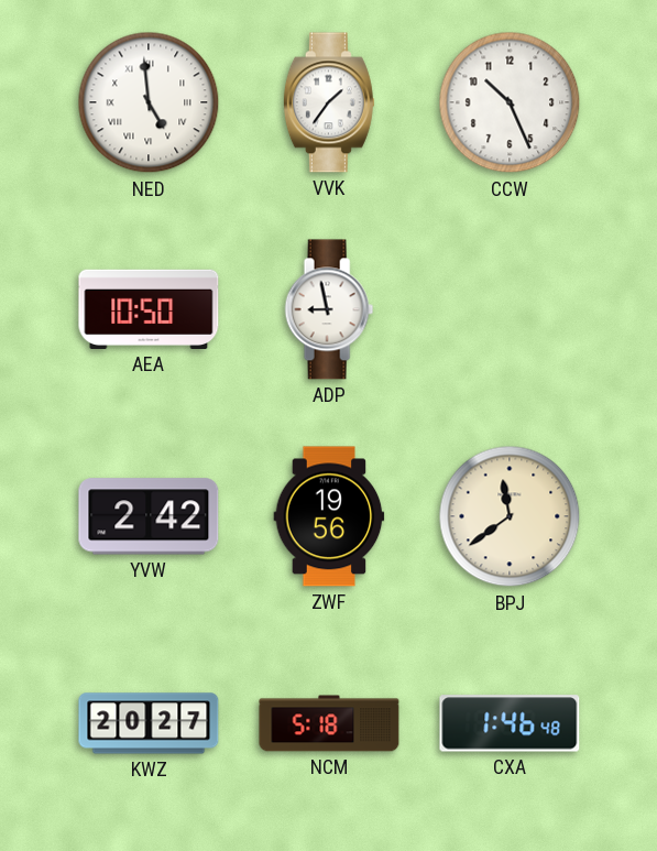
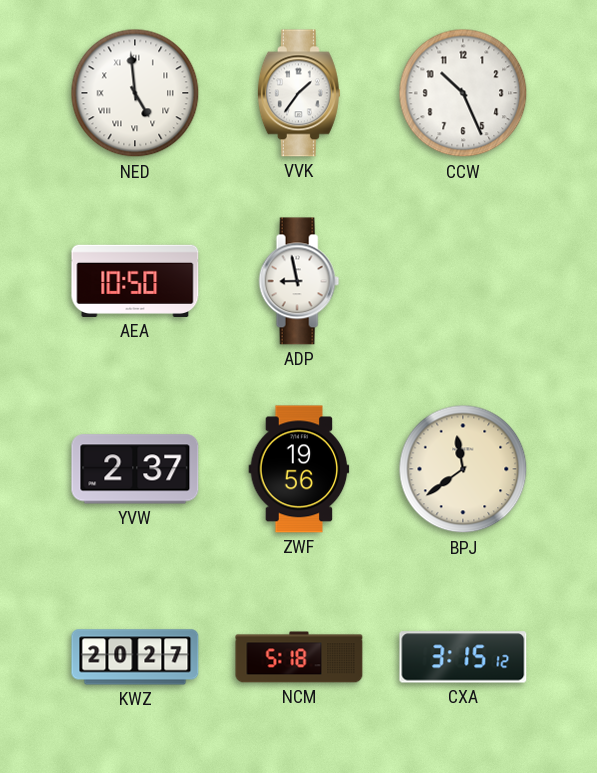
YVW: 2:42 -> 2:37 (135, 469)
CXA: 1:46 -> 3:15 (463, 657)
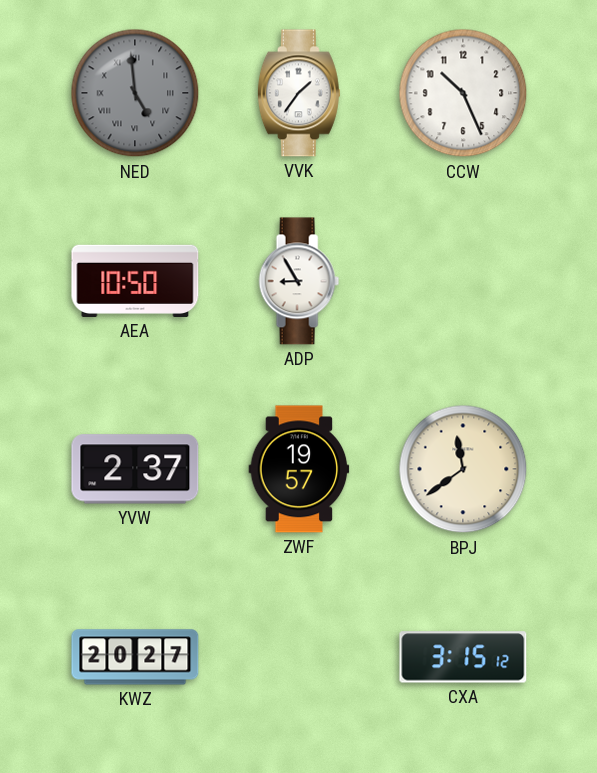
NED dial: white -> grey (135, 93)
ADP: 8:58 -> 8:55 (299, 281)
ZWF: 19:56 -> 19:57 (299, 469)
NCM: 5:18 -> none (299, 657)
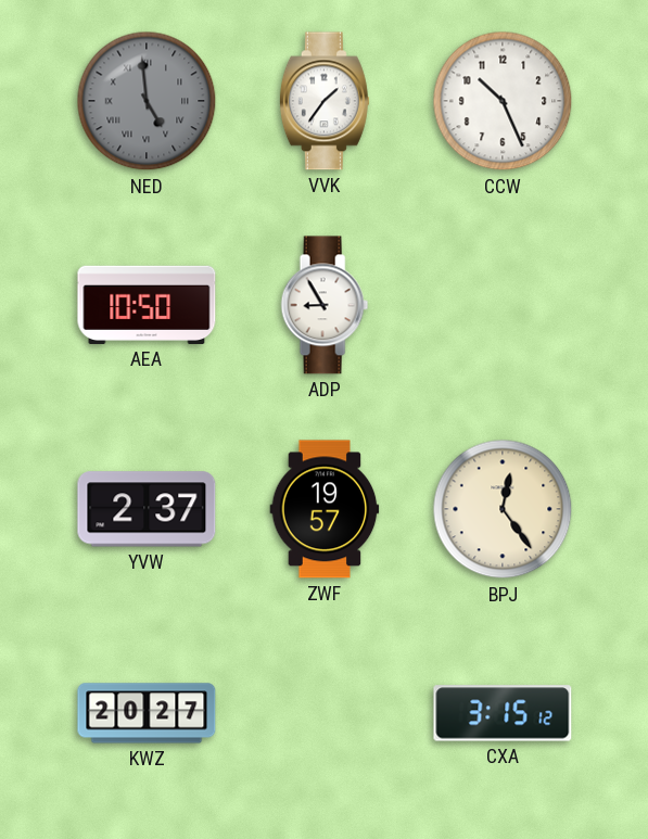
BPJ: 11:39 -> 12:24 (503, 509)
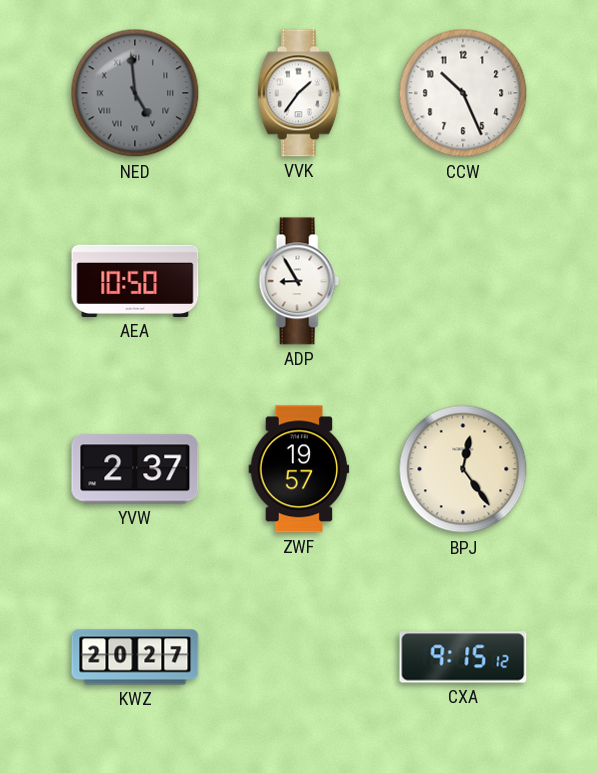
CXA: 3:15 -> 9:15 (463, 657)
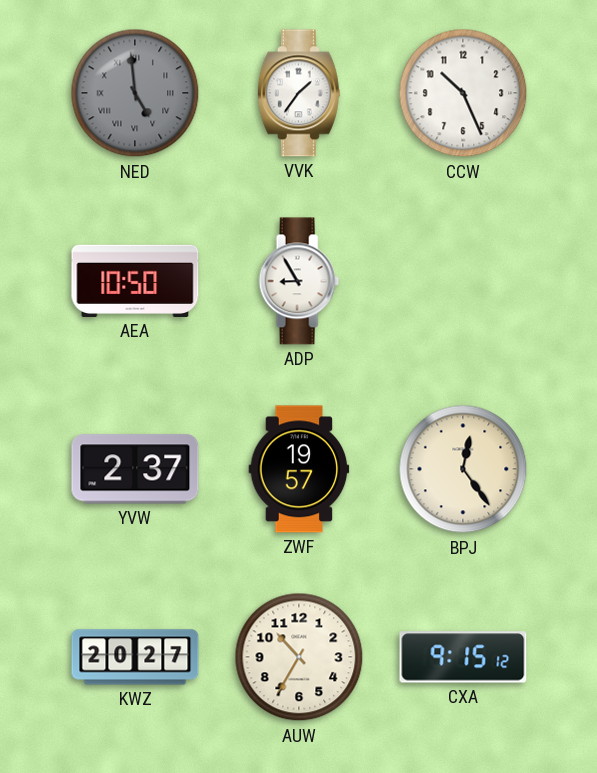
AUW: none -> 10:35 (299, 657)
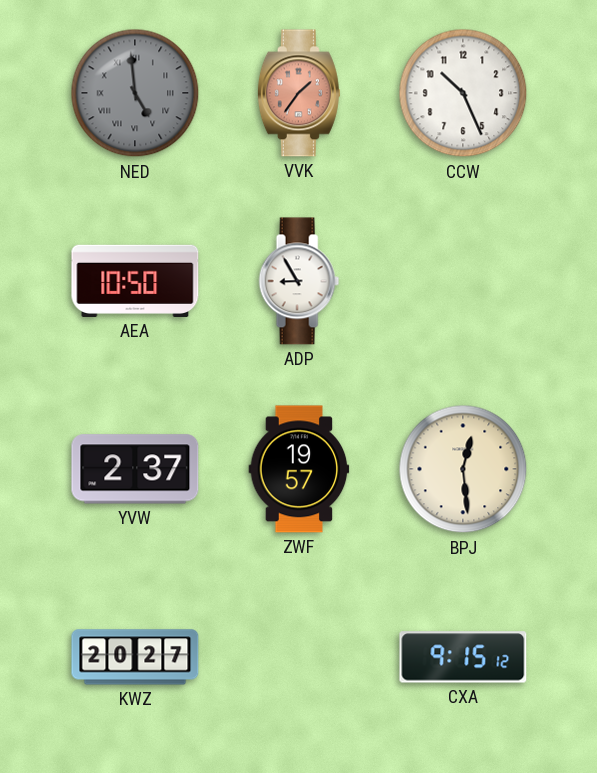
VVK dial: white -> salmon (299, 93)
BPJ: 12:24 -> 12:29 (463, 469)
AUW: 10:35 -> none (299, 657)
